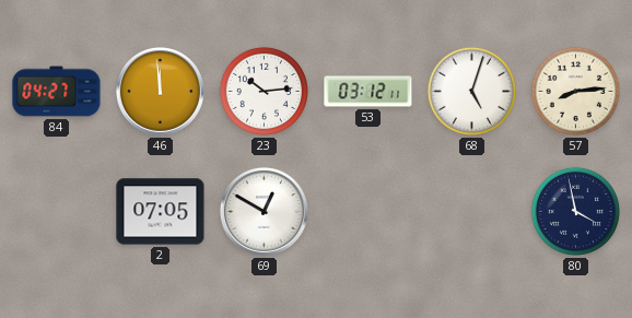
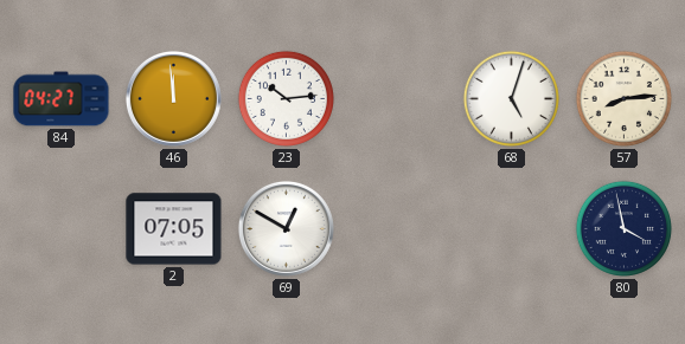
53: 03:12 -> none (368, 92)
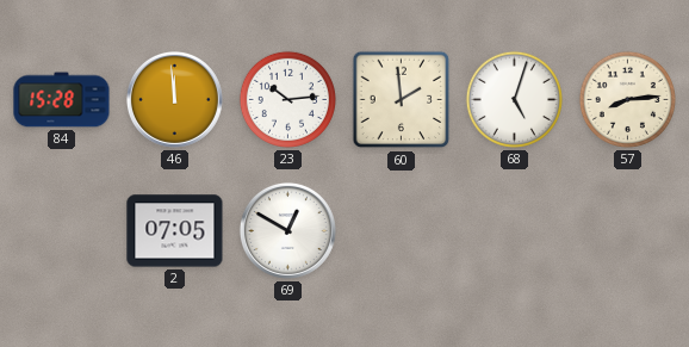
84: 04:27 -> 15:28 (62, 100)
60: none -> 1:59 (402, 100)
80: 3:58 -> none (623, 228)
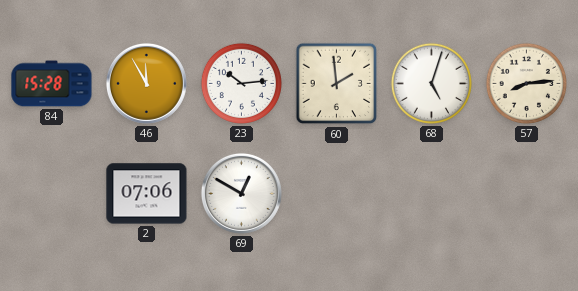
46: 11:59 -> 11:55 (146, 83)
2: 07:05 -> 07:06 (147, 194)
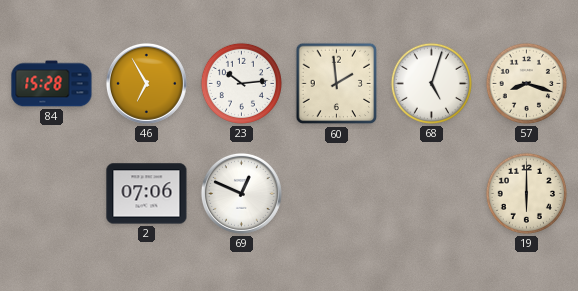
46: 11:55 -> 6:55 (146, 83)
57: 8:14 -> 8:18 (526, 83)
69: 12:50 -> 12:49 (241, 193)
19: none -> 6:00 (526, 193)
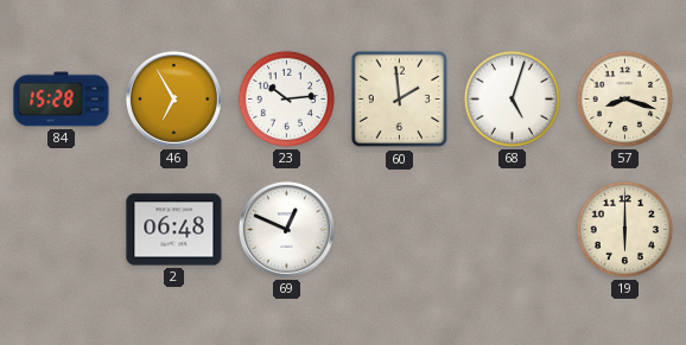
2: 07:06 -> 06:48 (174, 230)
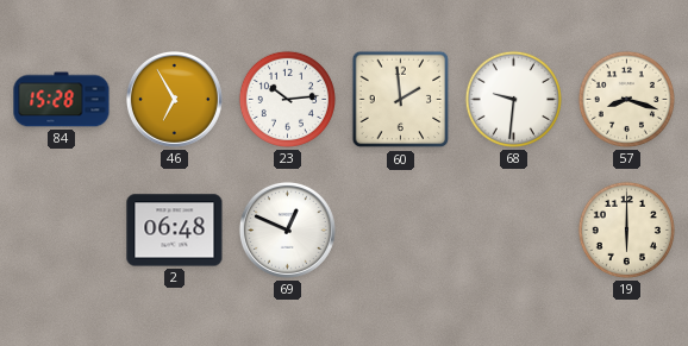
68: 5:03 -> 9:31 (513, 99)
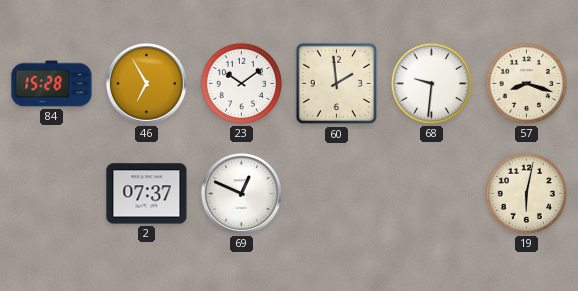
23: 10:14 -> 10:09 (241, 83)
2: 06:48 -> 07:37 (147, 194)
19: 6:00 -> 6:02 (526, 193)
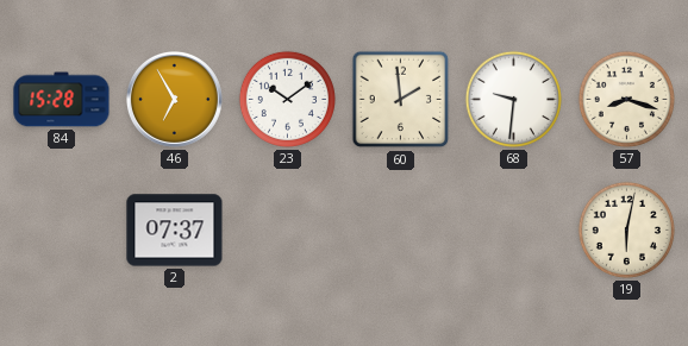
69: 12:49 -> none (241, 193)
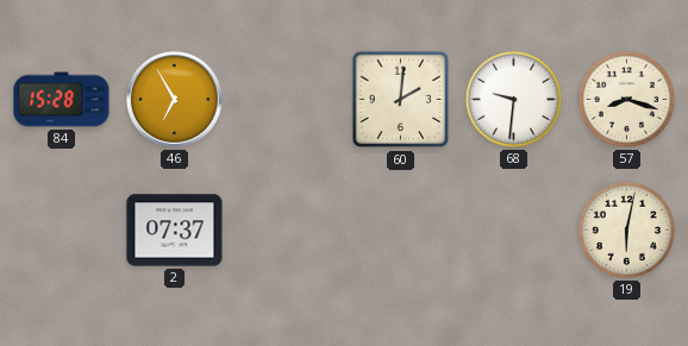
23: 10:09 -> none (287, 99)
60: 1:59 -> 2:01 (401, 100)
